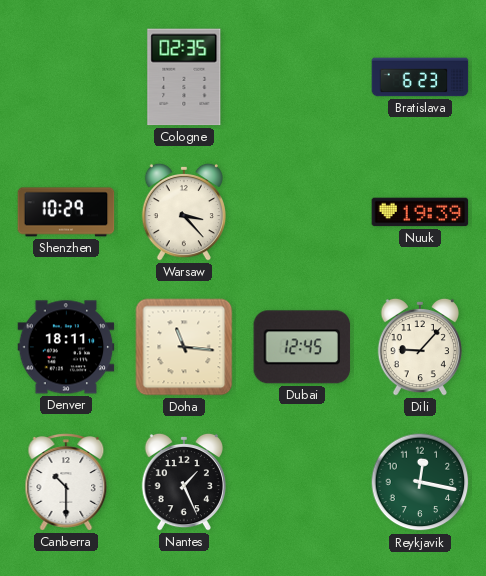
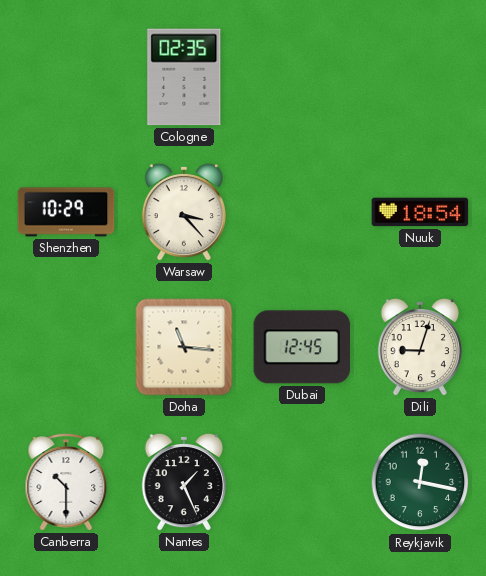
Bratislava: 6:23 -> none (420, 77)
Nuuk: 19:39 -> 18:54 (420, 212)
Denver: 18:11 -> none (66, 347)
Dili: 9:07 -> 9:03 (420, 347)
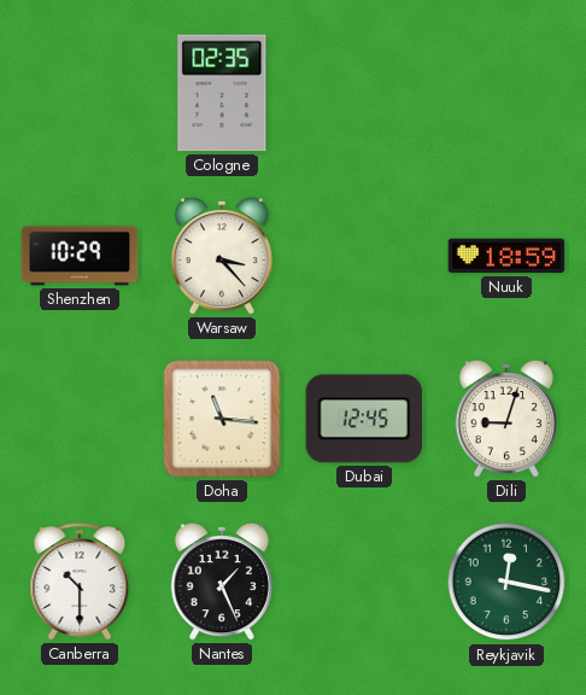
Nuuk: 18:54 -> 18:59 (506, 256)
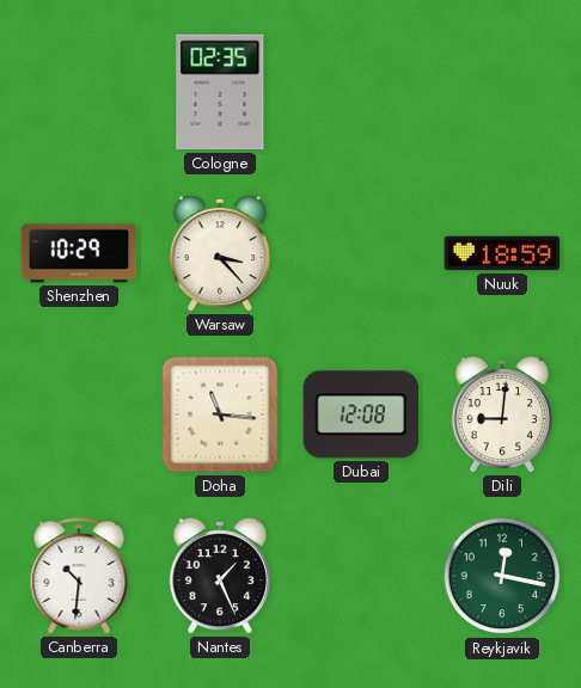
Dubai: 12:45 -> 12:08 (361, 414)
Dili: 9:03 -> 9:01 (502, 414)
Canberra: 10:30 -> 10:31 (79, 576)
